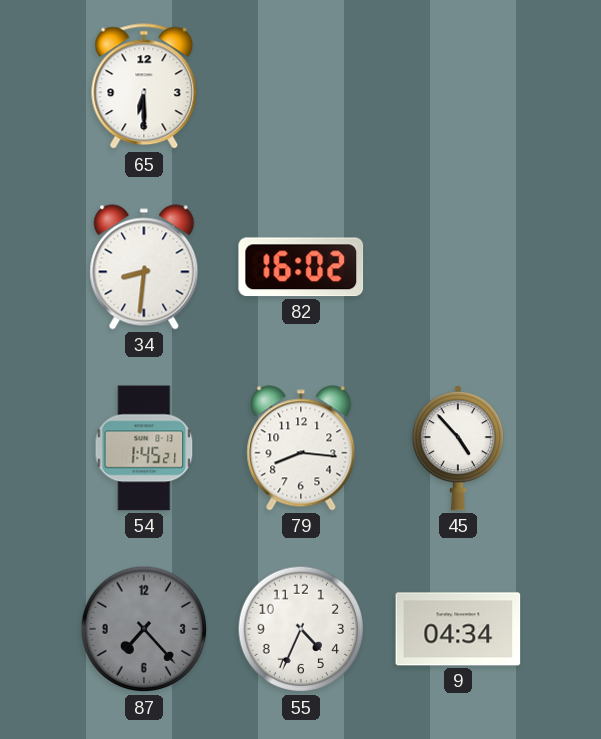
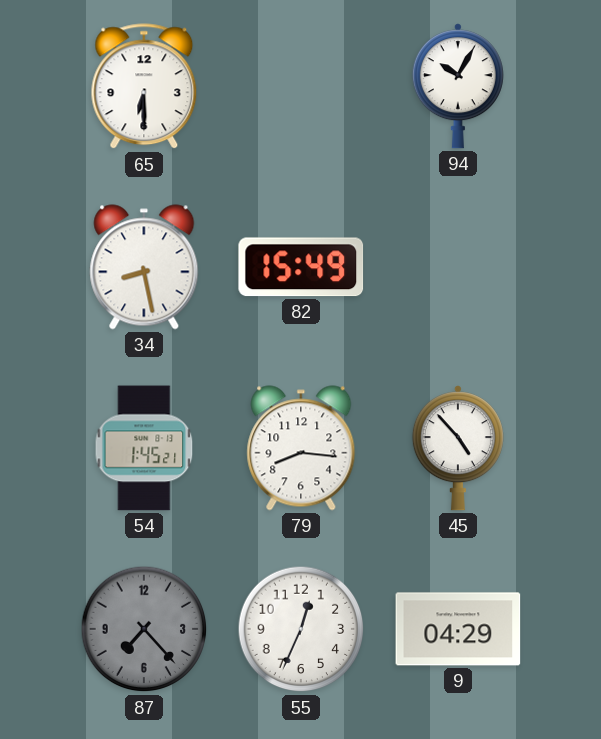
94: none -> 10:05 (458, 86)
34: 8:31 -> 8:28 (144, 267)
82: 16:02 -> 15:49 (301, 267)
55: 4:34 -> 12:34 (301, 629)
9: 04:34 -> 04:29 (458, 629)
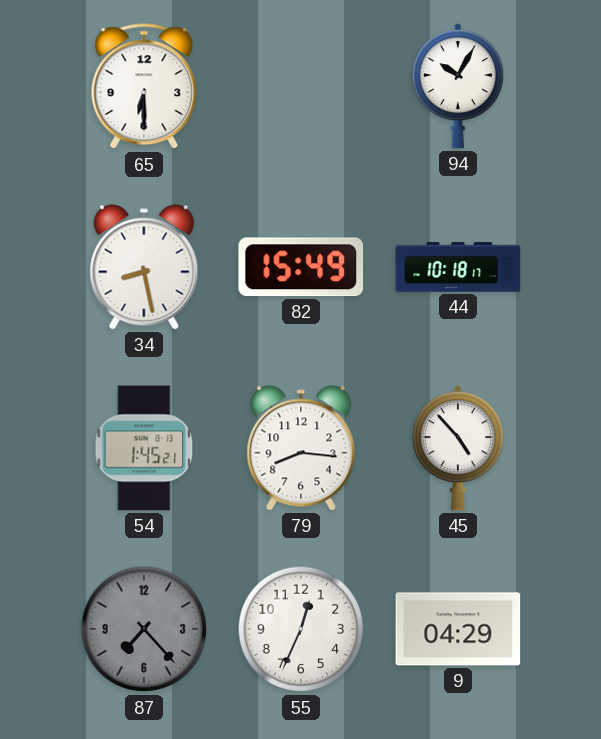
44: none -> 10:18 (458, 267)
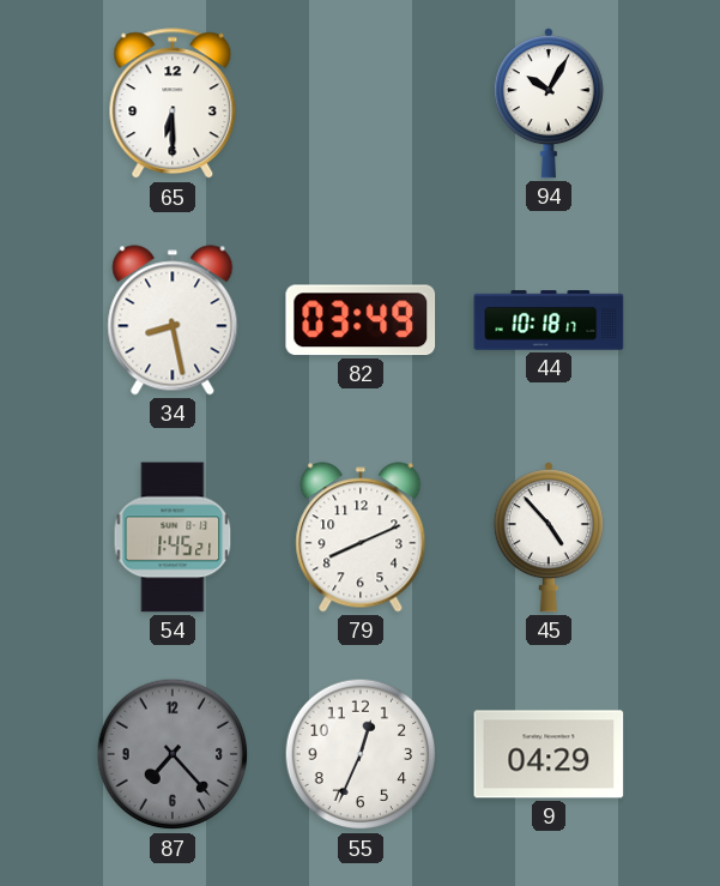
82: 15:49 -> 03:49 (361, 320)
79: 8:16 -> 8:11 (361, 537)
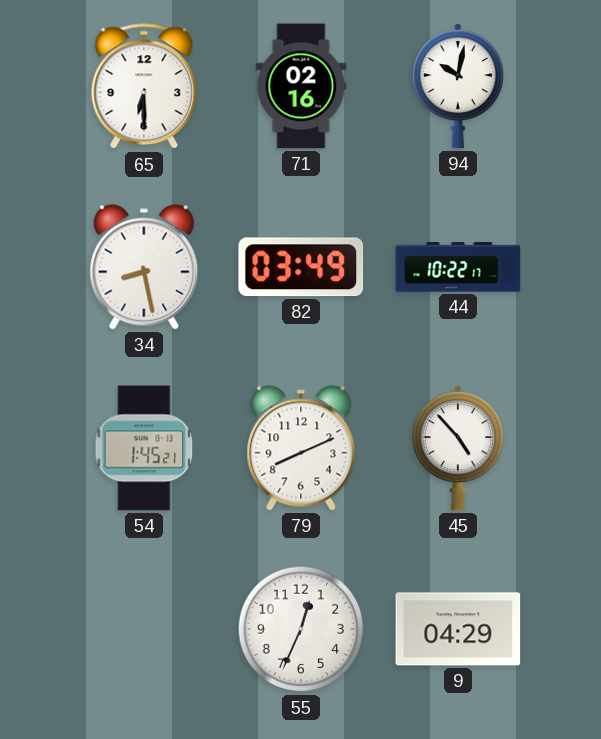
71: none -> 02:16 (301, 86)
94: 10:05 -> 10:02 (458, 86)
44: 10:18 -> 10:22 (458, 267)
87: 7:23 -> none (173, 754)
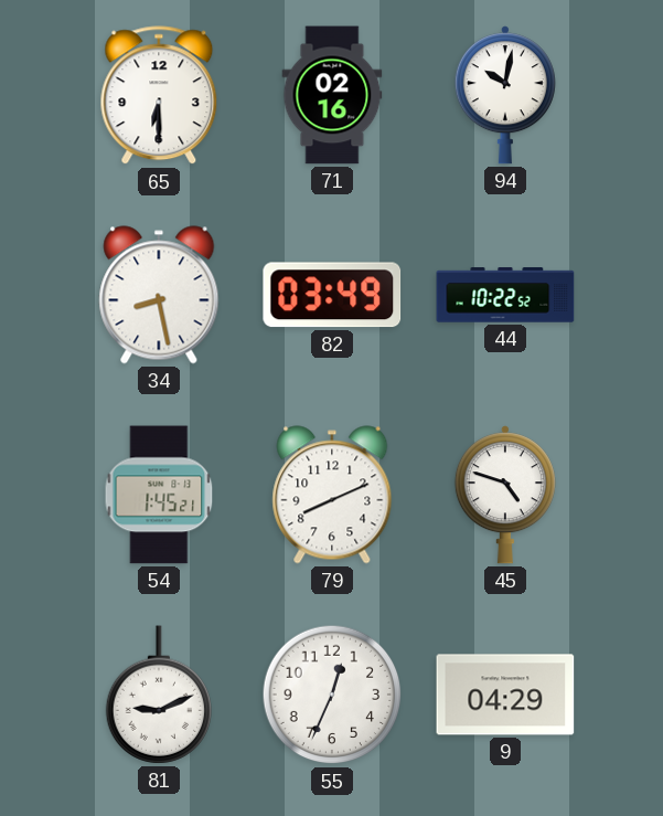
44: 10:22:17 -> 10:22:52 (505, 295)
45: 4:53 -> 4:48 (505, 495)
81: none -> 9:11 (158, 695)
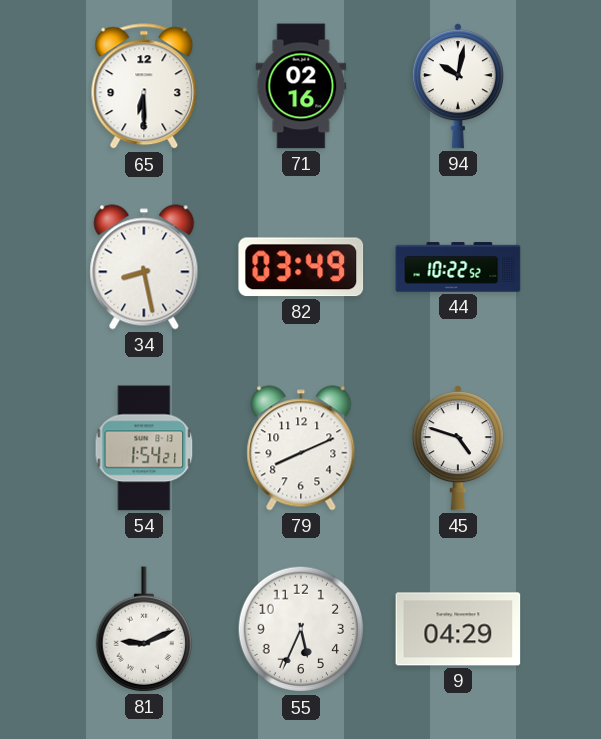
54: 1:45 -> 1:54 (144, 448)
55: 12:34 -> 5:34 (301, 629)
